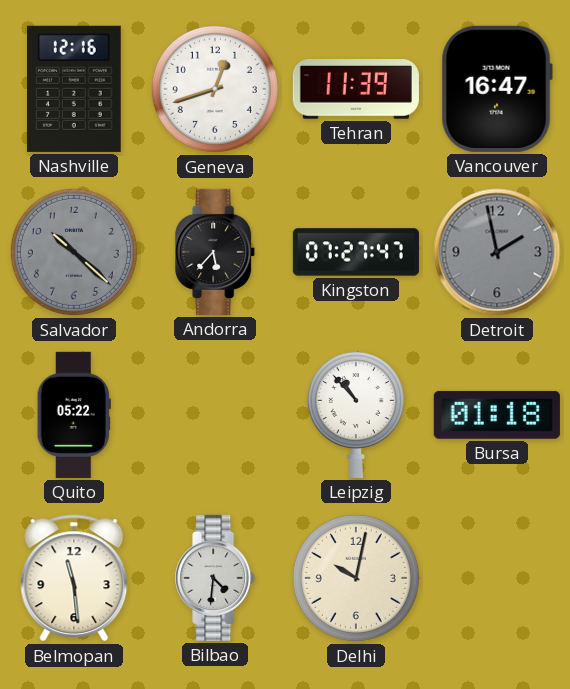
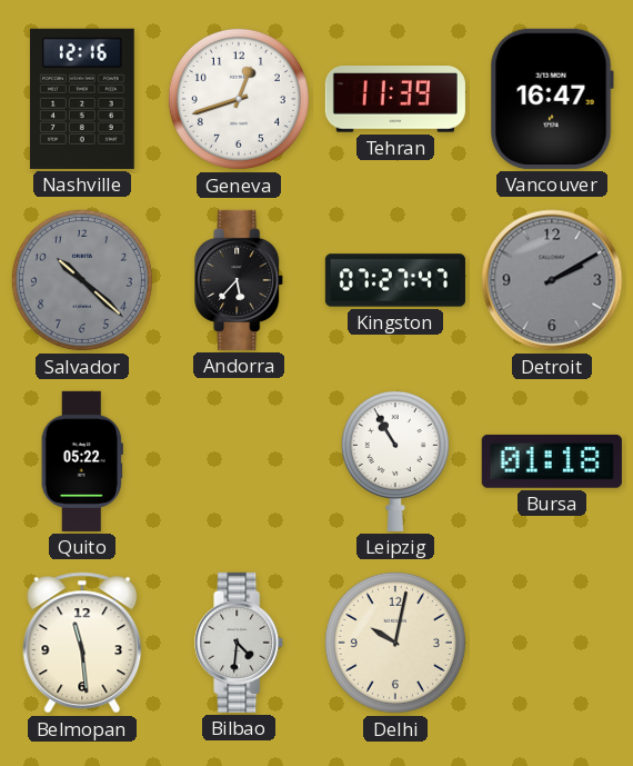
Detroit: 1:58 -> 2:10 (552, 280)
Leipzig: 10:53 -> 10:55 (395, 460)
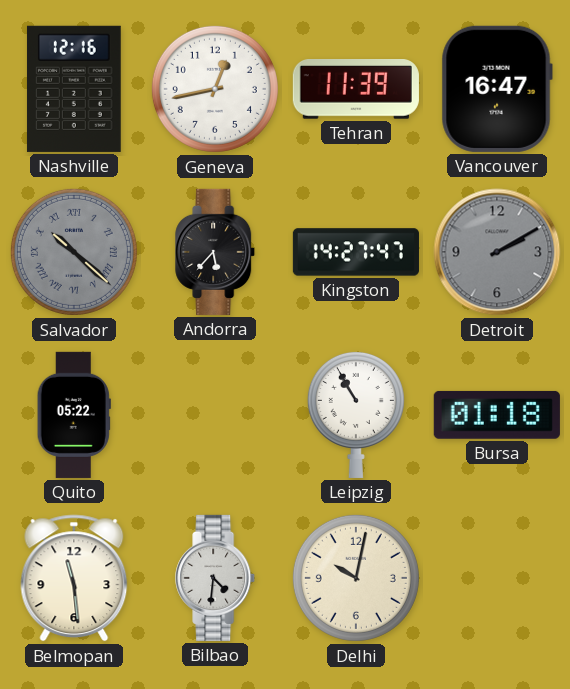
Geneva: 12:42 -> 12:43 (215, 89)
Salvador numerals: Arabic -> Roman (74, 252)
Kingston: 07:27 -> 14:27 (356, 252)
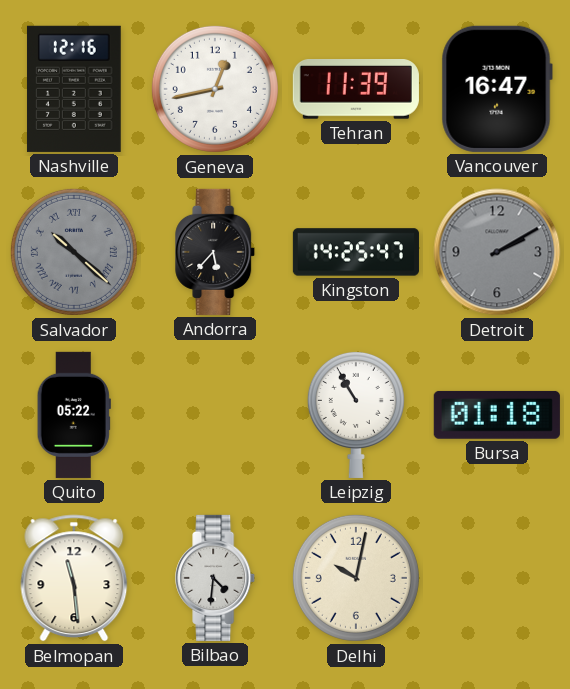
Kingston: 14:27 -> 14:25 (356, 252)
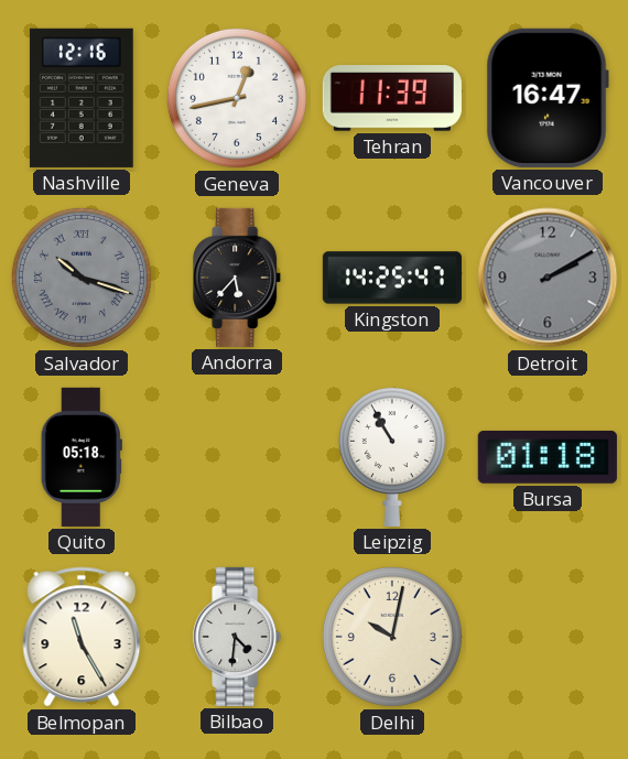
Salvador: 10:22 -> 10:18 (82, 278)
Quito: 05:22 -> 05:18 (82, 457)
Belmopan: 11:29 -> 11:25 (82, 637)
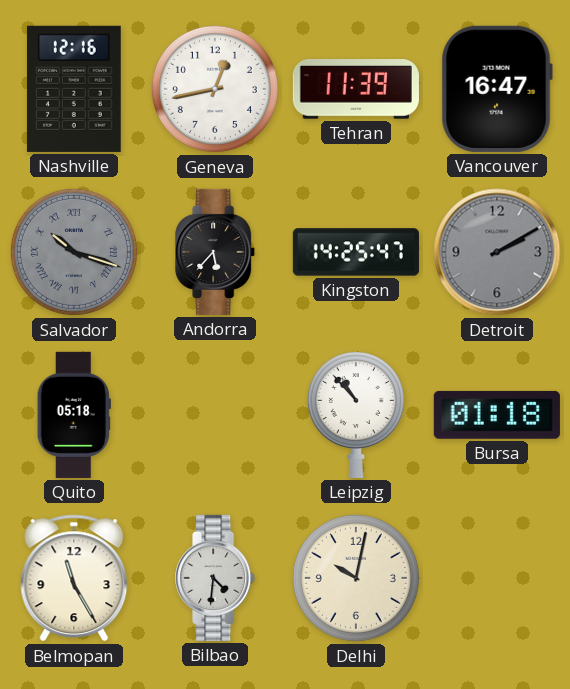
Leipzig: 10:55 -> 10:53 (356, 414)
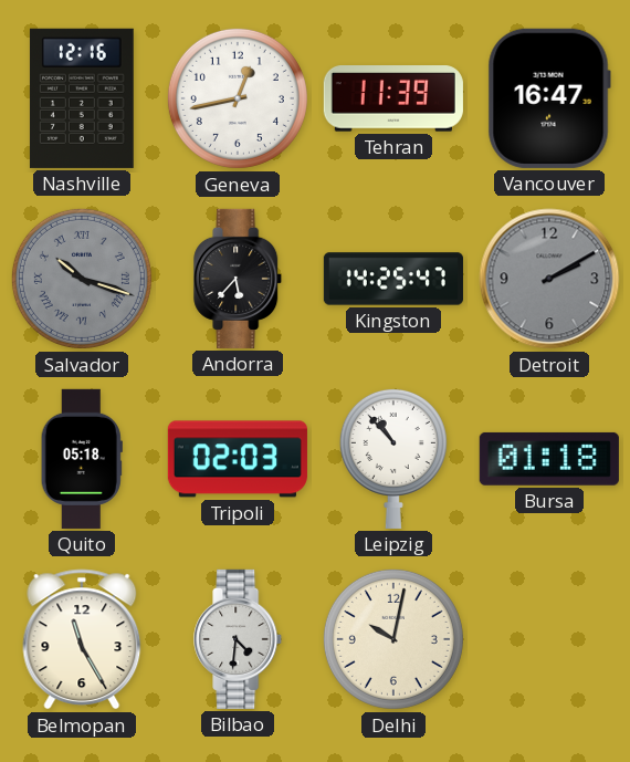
Tripoli: none -> 02:03 (238, 459)
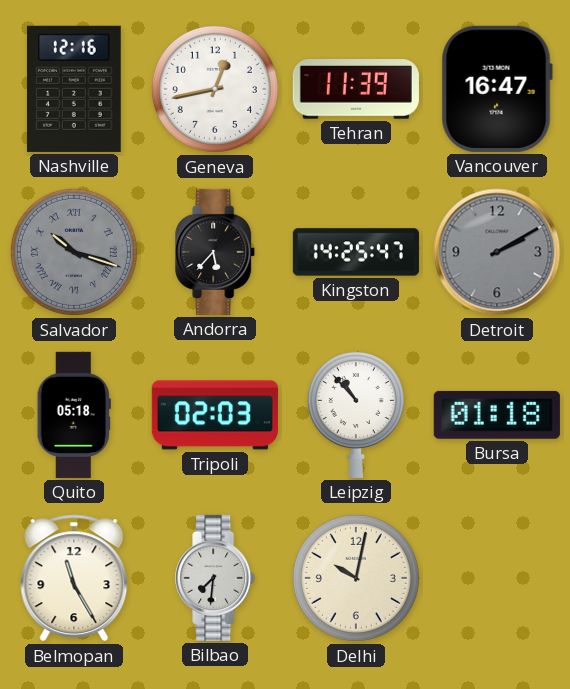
Bilbao: 4:31 -> 7:31 (216, 578)
